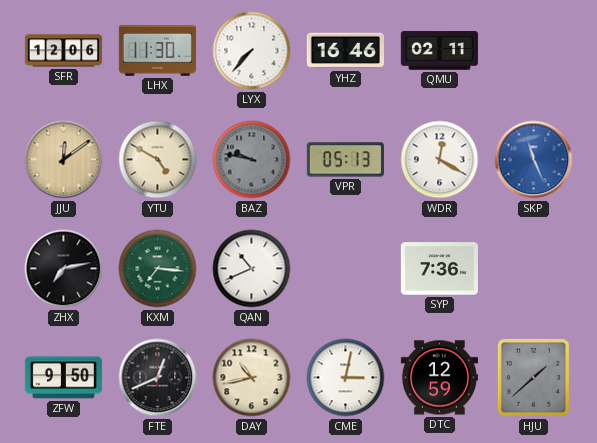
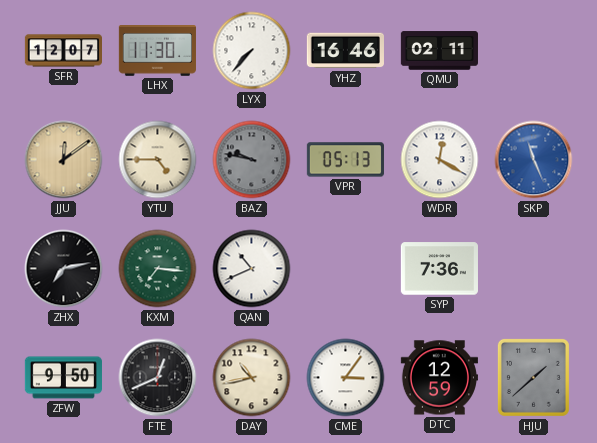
SFR: 12:06 -> 12:07 (63, 51)
YTU: 4:50 -> 4:45 (158, 160)
CME: 3:02 -> 3:06 (346, 378)
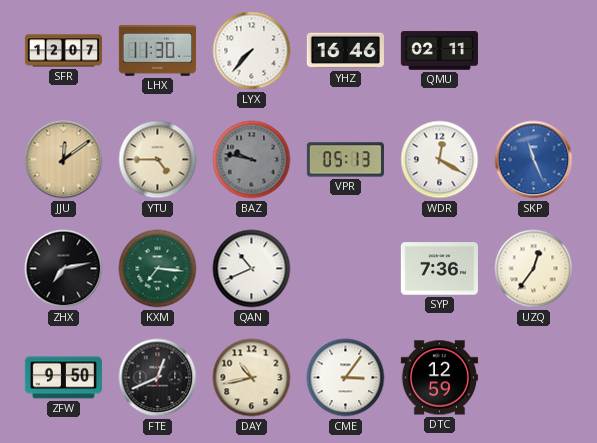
UZQ: none -> 12:36 (534, 269)
HJU: 1:38 -> none (533, 377)
